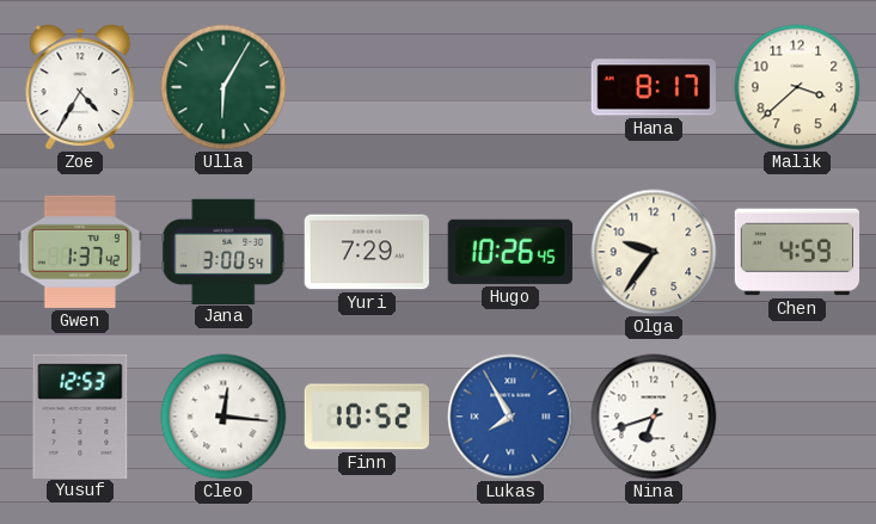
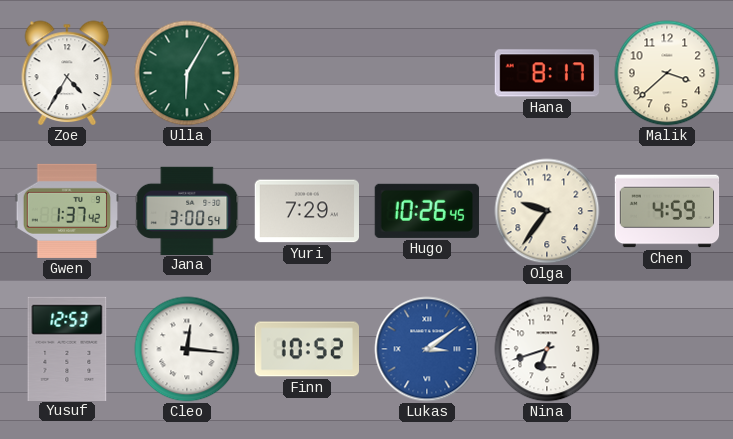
Lukas: 7:55 -> 3:09 (427, 349)
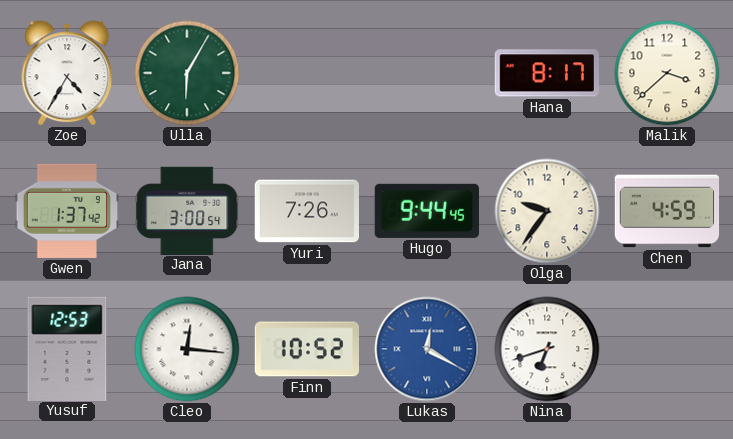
Yuri: 7:29 -> 7:26 (306, 211)
Hugo: 10:26 -> 9:44 (427, 211)
Lukas: 3:09 -> 12:20 (427, 349)
